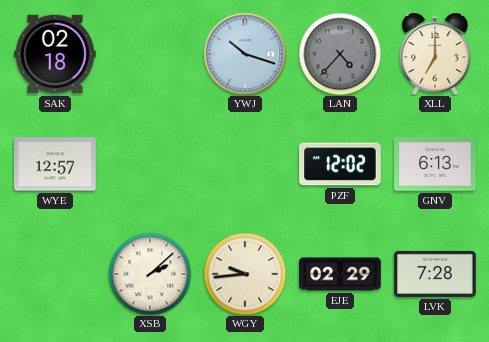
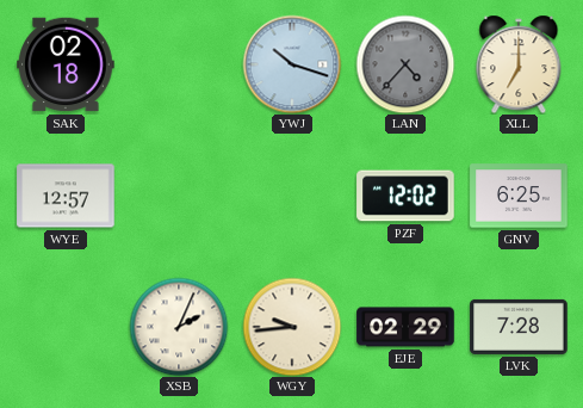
GNV: 6:13 -> 6:25 (519, 196)
XSB: 2:08 -> 2:04 (179, 327)
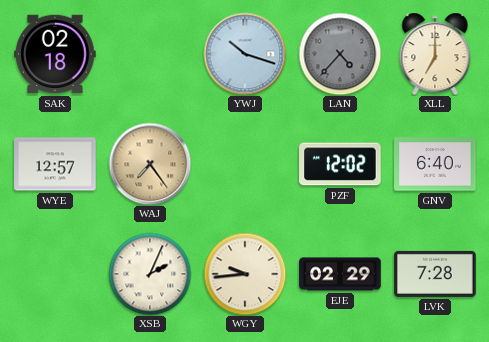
WAJ: none -> 7:24 (150, 164)
GNV: 6:25 -> 6:40 (435, 164)
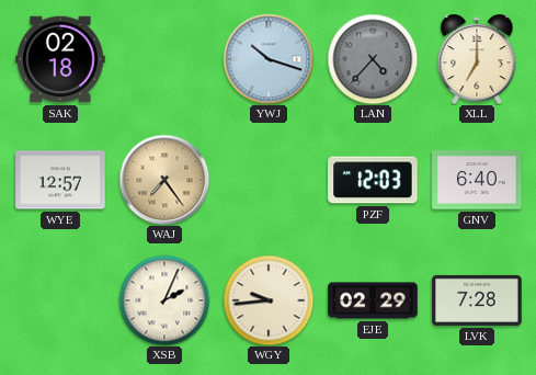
PZF: 12:02 -> 12:03 (373, 180)
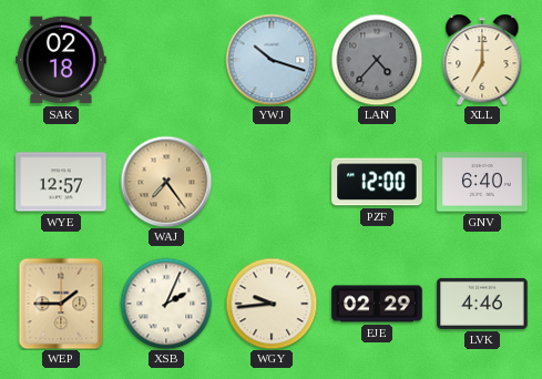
PZF: 12:03 -> 12:00 (377, 182)
WEP: none -> 1:45 (61, 304)
LVK: 7:28 -> 4:46 (482, 304)
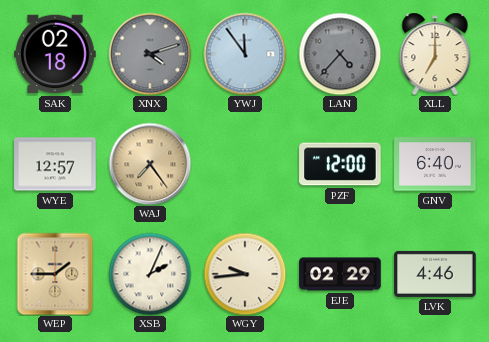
XNX: none -> 4:12 (150, 54)
YWJ: 10:18 -> 11:54 (245, 54)
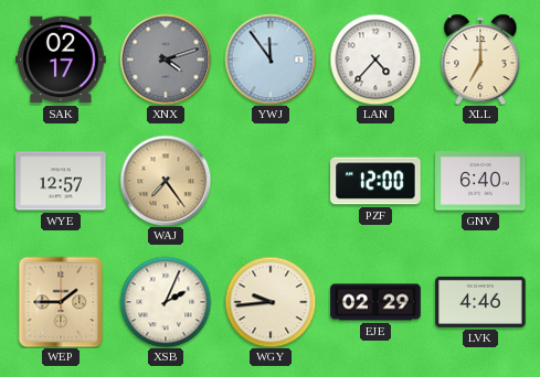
SAK: 02:18 -> 02:17 (61, 60)
LAN dial: grey -> white (375, 60)
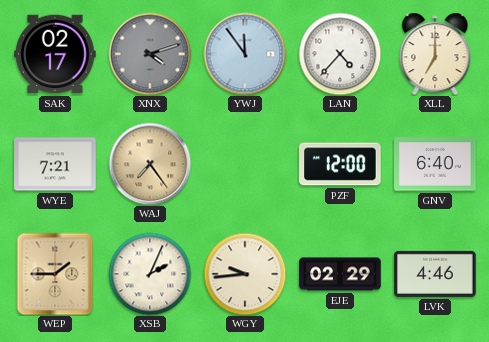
WYE: 12:57 -> 7:21 (55, 164)
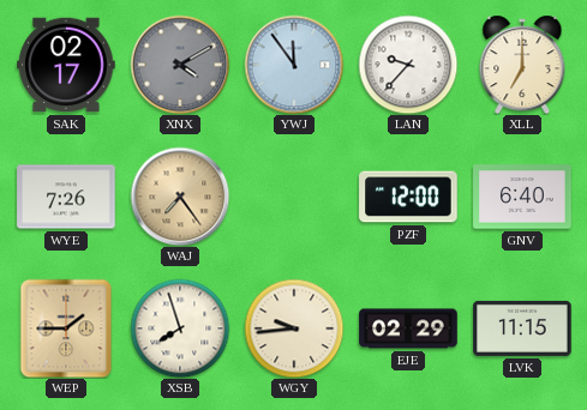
XNX: 4:12 -> 4:10 (180, 65)
LAN: 4:37 -> 9:37 (408, 65)
WYE: 7:21 -> 7:26 (66, 197)
XSB: 2:04 -> 7:57 (180, 328)
LVK: 4:46 -> 11:15 (522, 328)
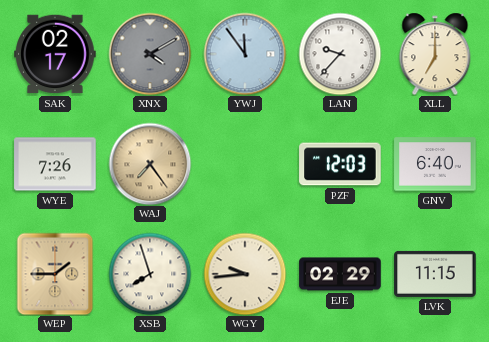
PZF: 12:00 -> 12:03 (340, 164)
